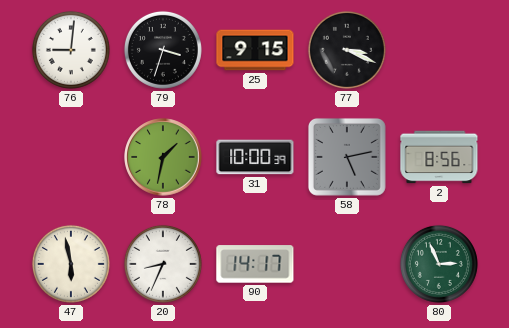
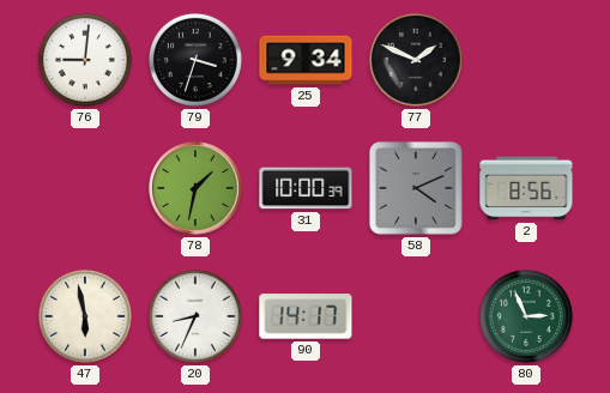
25: 9:15 -> 9:34 (306, 60)
77: 3:19 -> 1:49 (416, 60)
58: 5:13 -> 4:11 (416, 188)
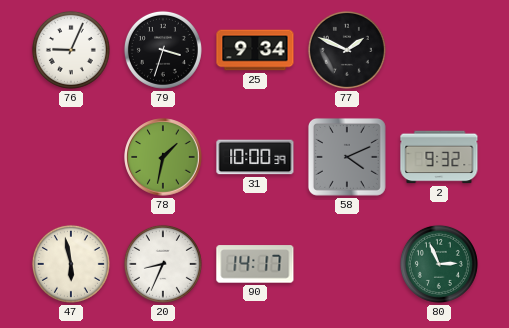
76: 9:01 -> 9:04 (71, 50)
2: 8:56 -> 9:32 (439, 157)
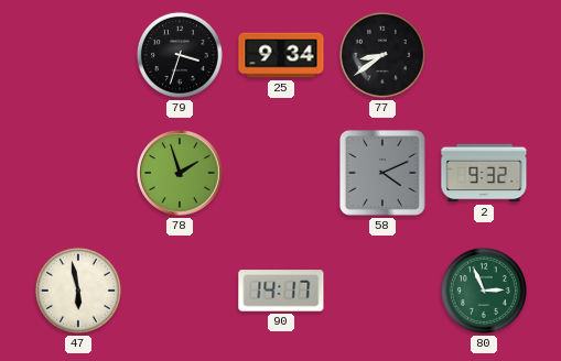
76: 9:04 -> none (71, 50)
77: 1:49 -> 8:39 (382, 55)
78: 1:32 -> 1:57 (180, 173)
31: 10:00 -> none (255, 157)
20: 8:34 -> none (163, 264)
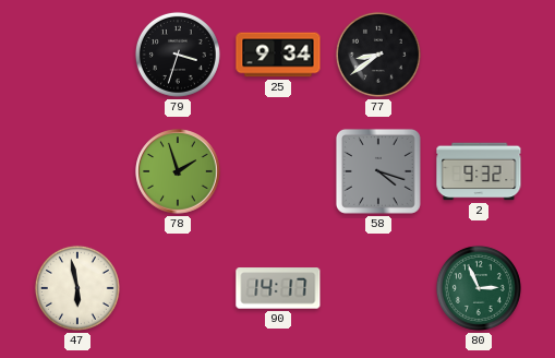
58: 4:11 -> 4:18 (378, 171)
